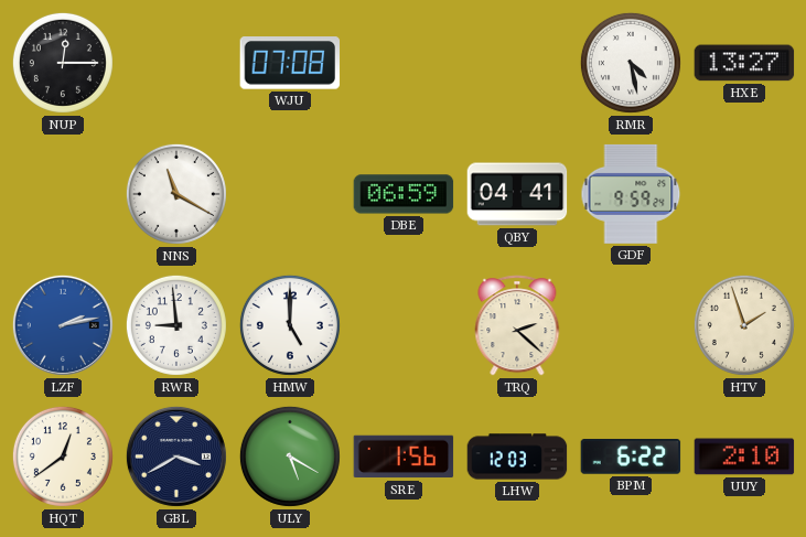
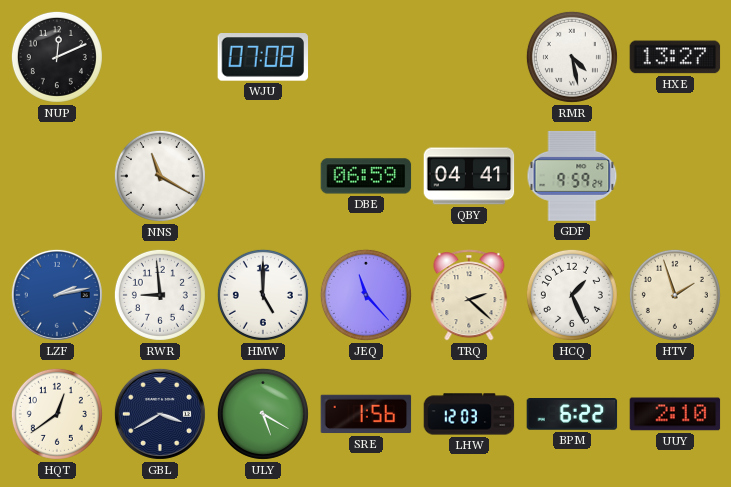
NUP: 12:15 -> 12:11 (57, 57)
JEQ: none -> 11:23 (366, 295)
HCQ: none -> 1:26 (572, 295)
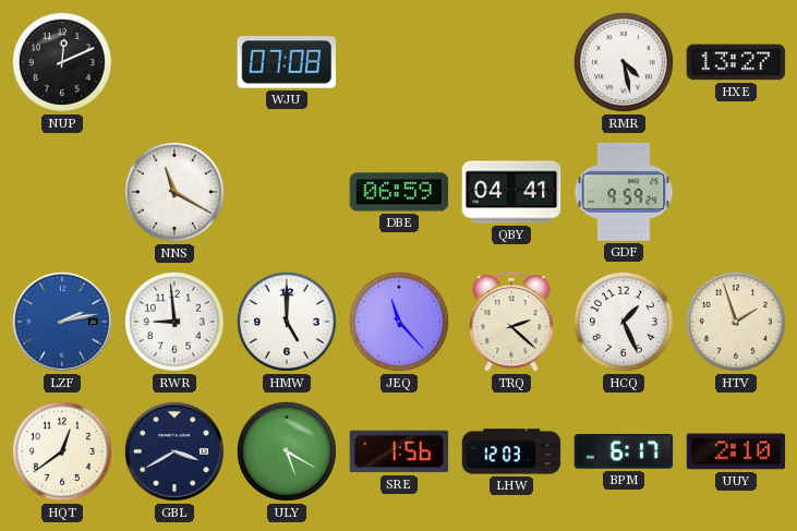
BPM: 6:22 -> 6:17 (624, 451)
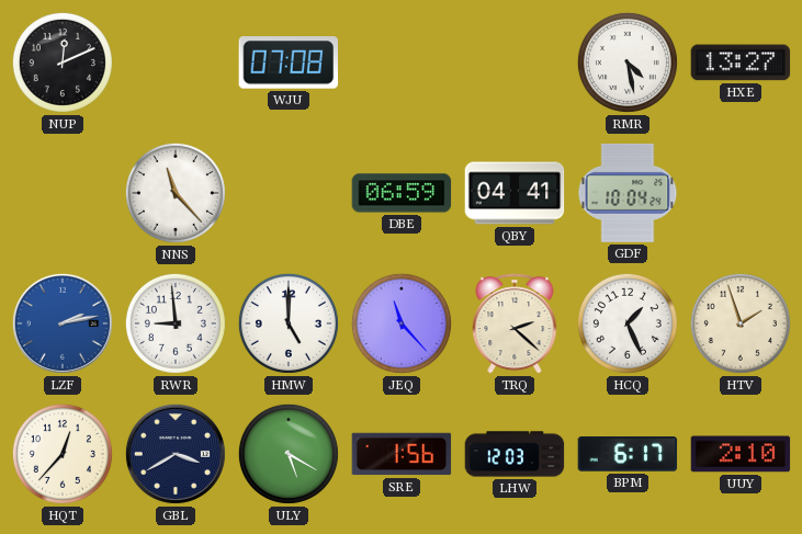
NNS: 11:20 -> 11:23 (176, 193)
GDF: 9:59 -> 10:04 (628, 193)
HQT: 12:39 -> 12:37 (63, 454)
